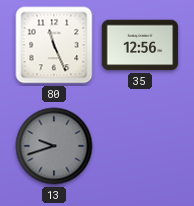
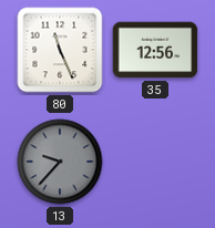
13: 9:42 -> 9:37 (60, 162)
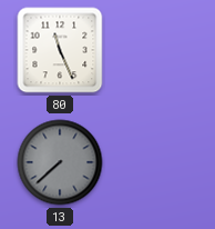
35: 12:56 -> none (155, 50)
13: 9:37 -> 7:38 (60, 162)
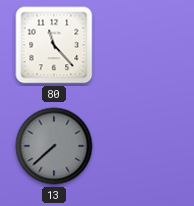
80: 11:26 -> 11:23 (54, 45)
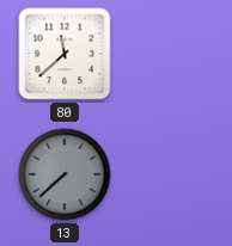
80: 11:23 -> 11:38 (65, 54)
